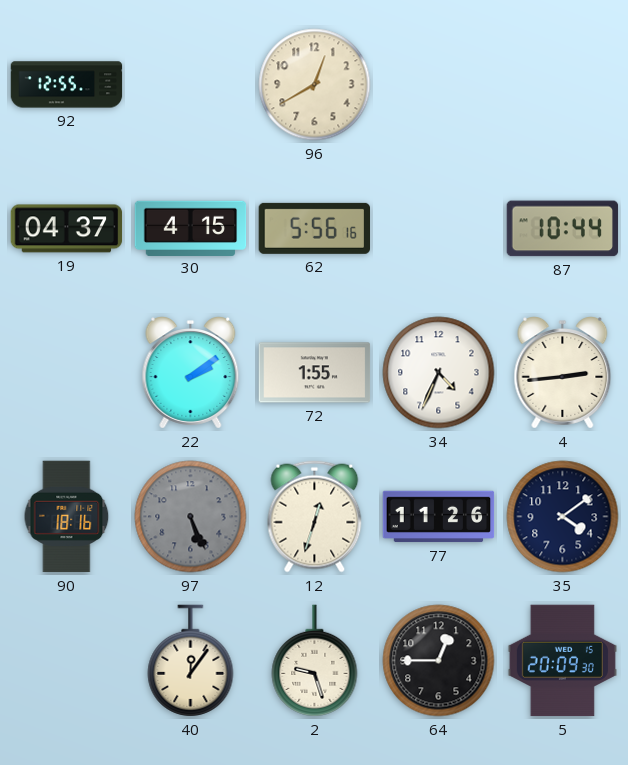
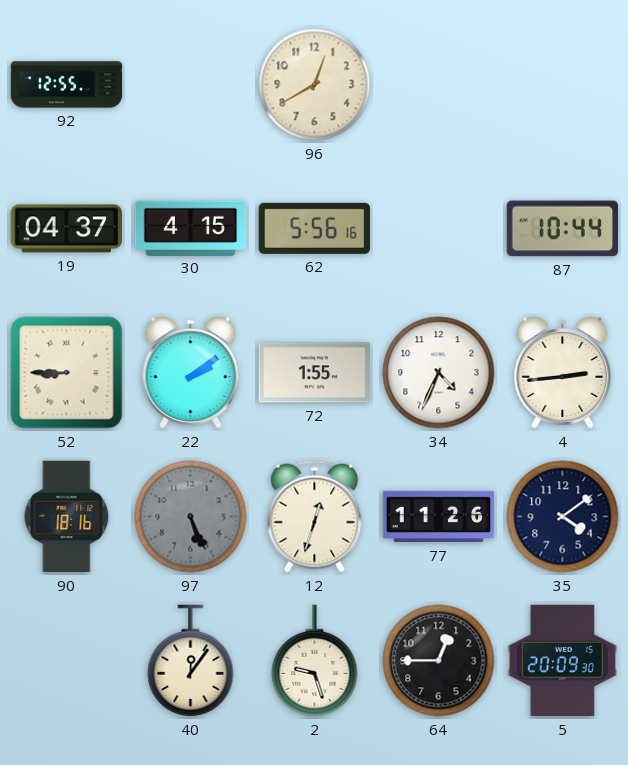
52: none -> 8:45 (67, 373)
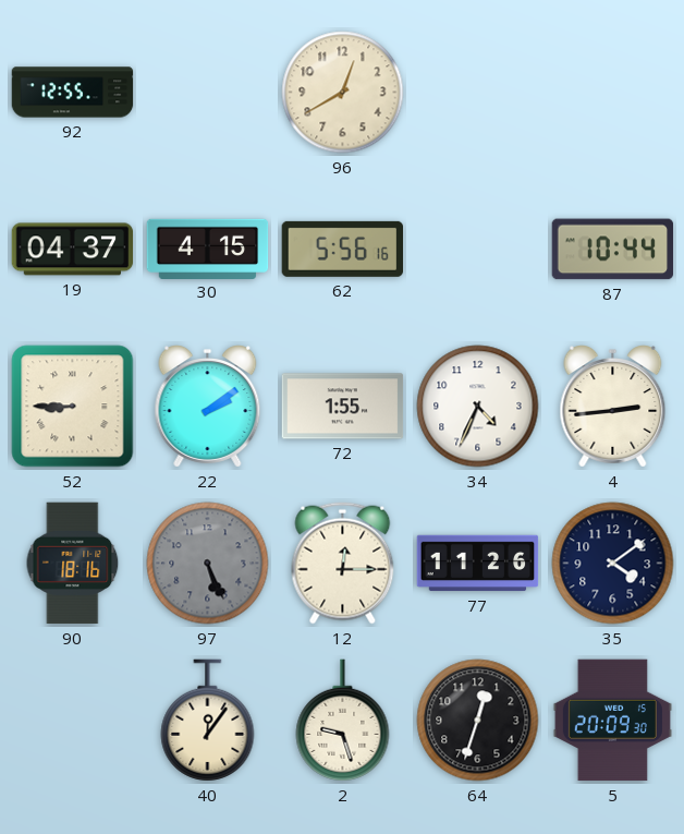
12: 12:33 -> 12:15 (343, 564)
64: 12:45 -> 12:33 (478, 721)
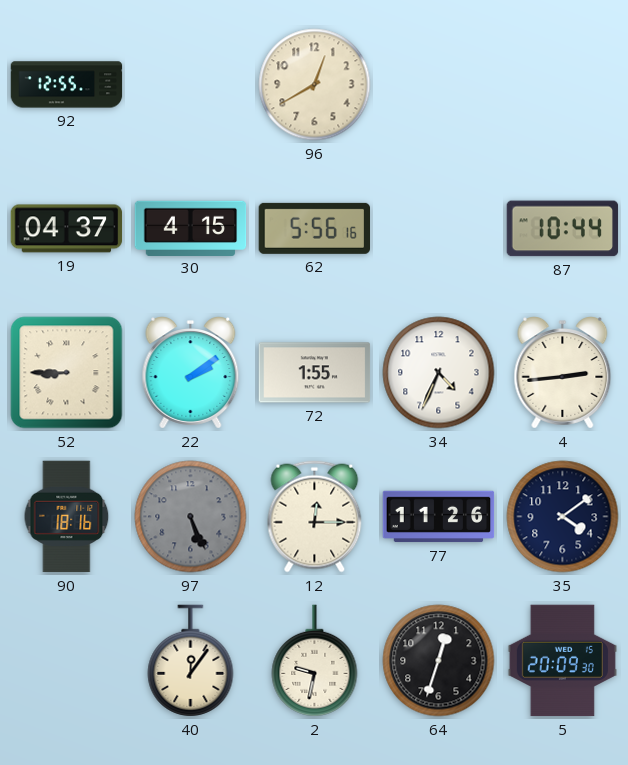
2: 9:27 -> 9:32 (315, 661)
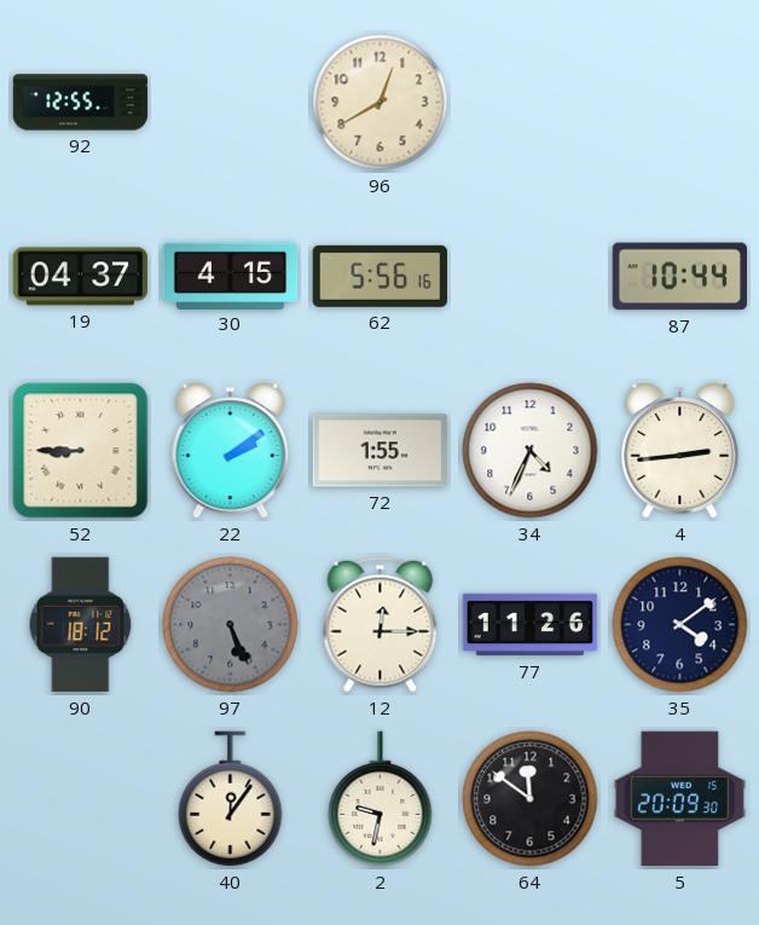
90: 18:16 -> 18:12 (81, 625)
64: 12:33 -> 11:51 (531, 799)
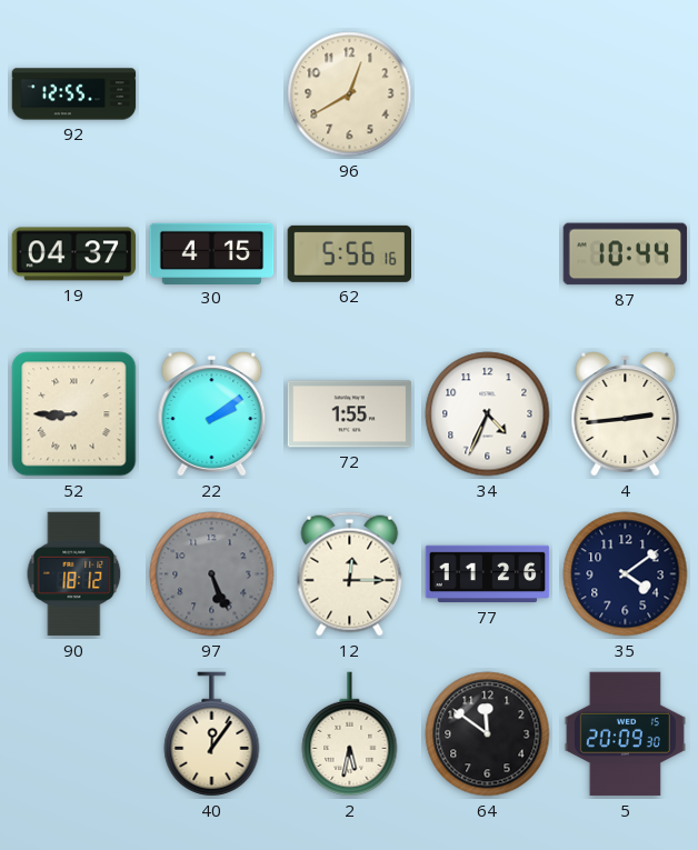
2: 9:32 -> 5:32 (350, 734)
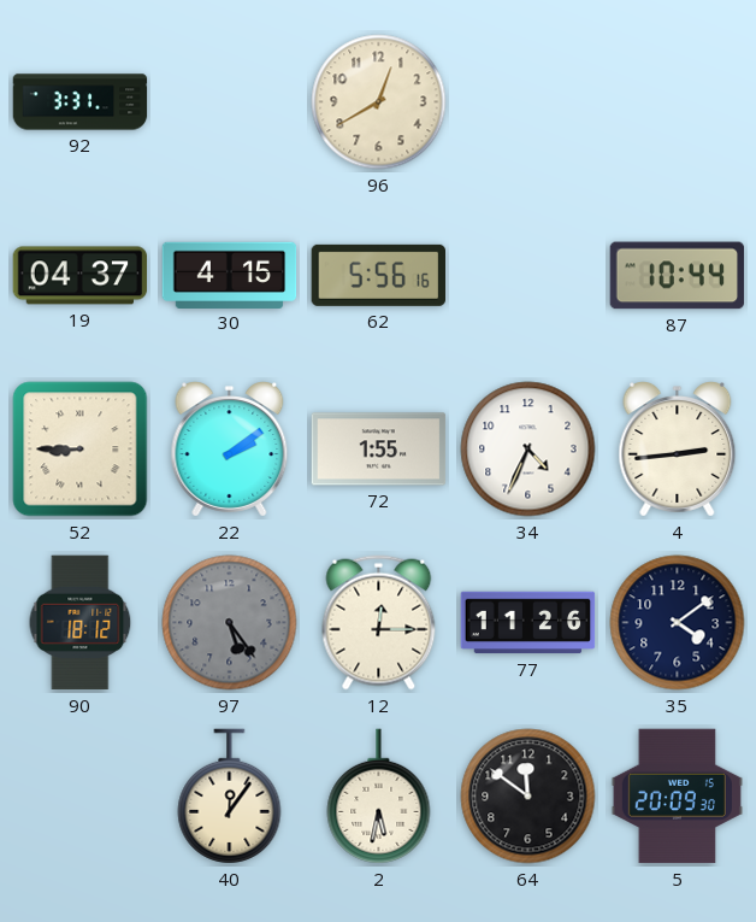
92: 12:55 -> 3:31 (81, 102)
97: 5:26 -> 5:24 (230, 623)
